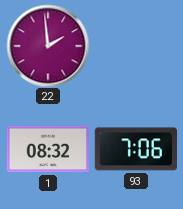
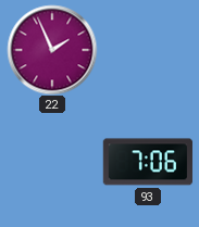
22: 1:59 -> 1:56 (52, 50)
1: 08:32 -> none (47, 149)
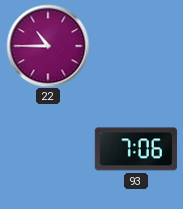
22: 1:56 -> 10:45 (48, 46)
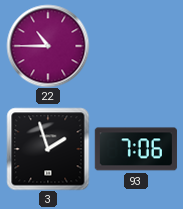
3: none -> 1:57 (48, 149)
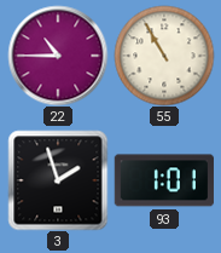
55: none -> 10:55 (164, 56)
93: 7:06 -> 1:01 (164, 180)
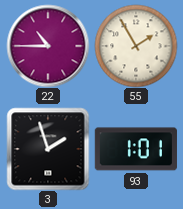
55: 10:55 -> 1:55 (136, 46)
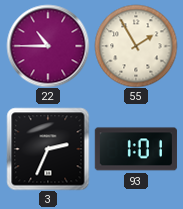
3: 1:57 -> 2:34 (48, 149)
